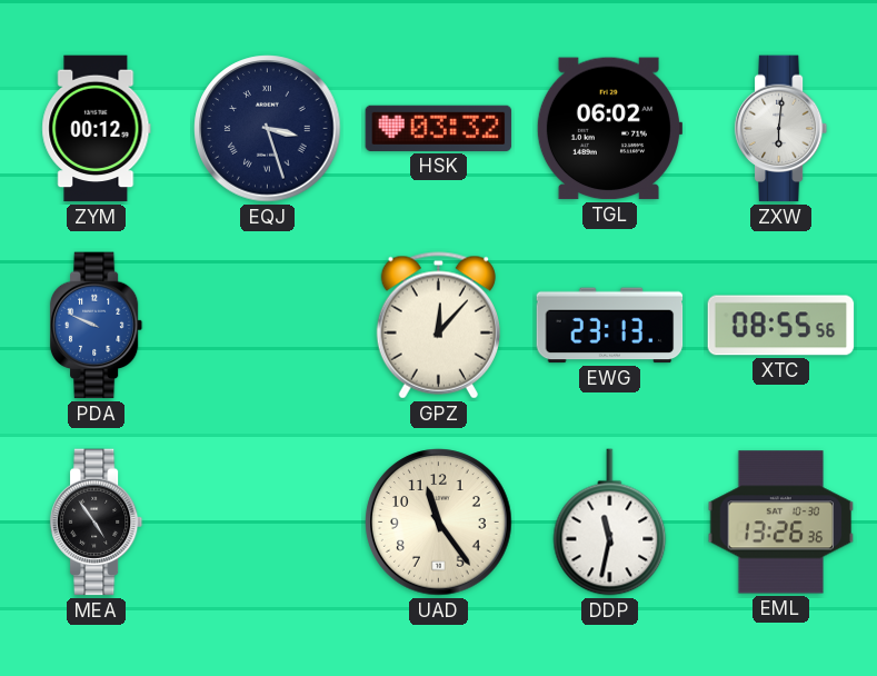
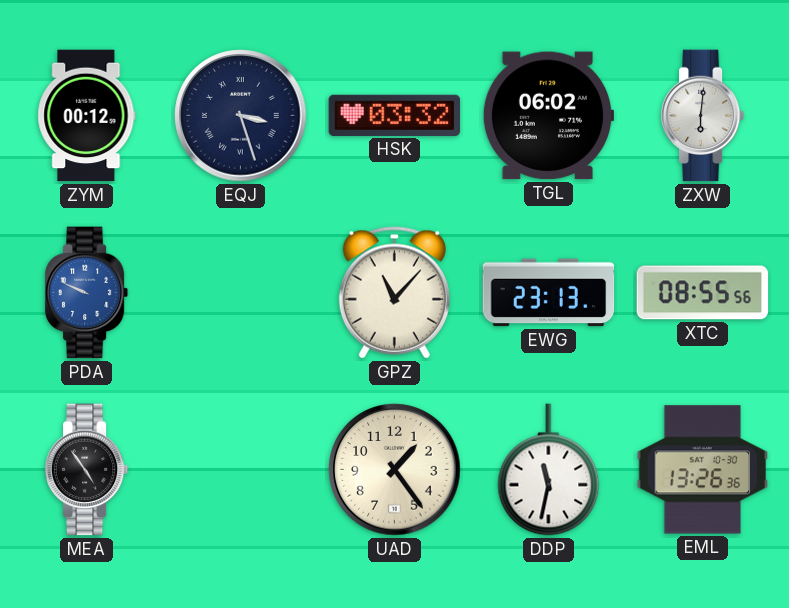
GPZ: 12:07 -> 11:07 (394, 293)
UAD: 11:24 -> 1:24 (395, 470)
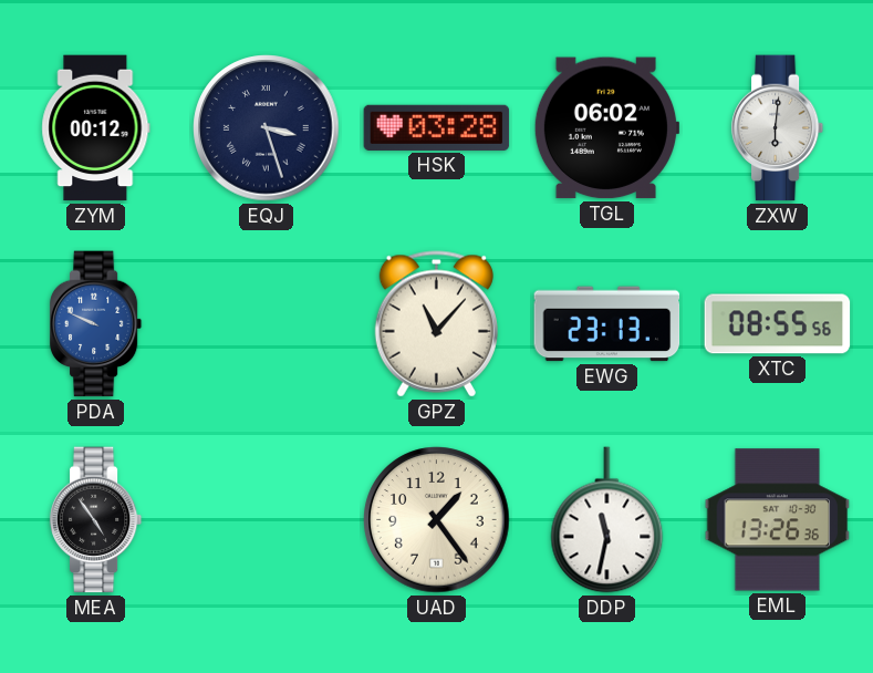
HSK: 03:32 -> 03:28 (437, 127)
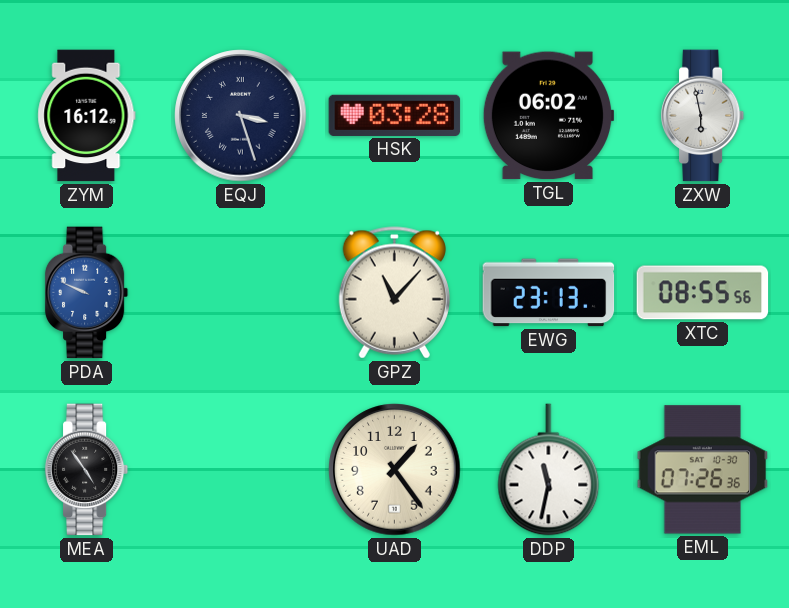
ZYM: 00:12 -> 16:12 (87, 116)
ZXW: 6:01 -> 5:58 (703, 116)
EML: 13:26 -> 07:26 (703, 470)
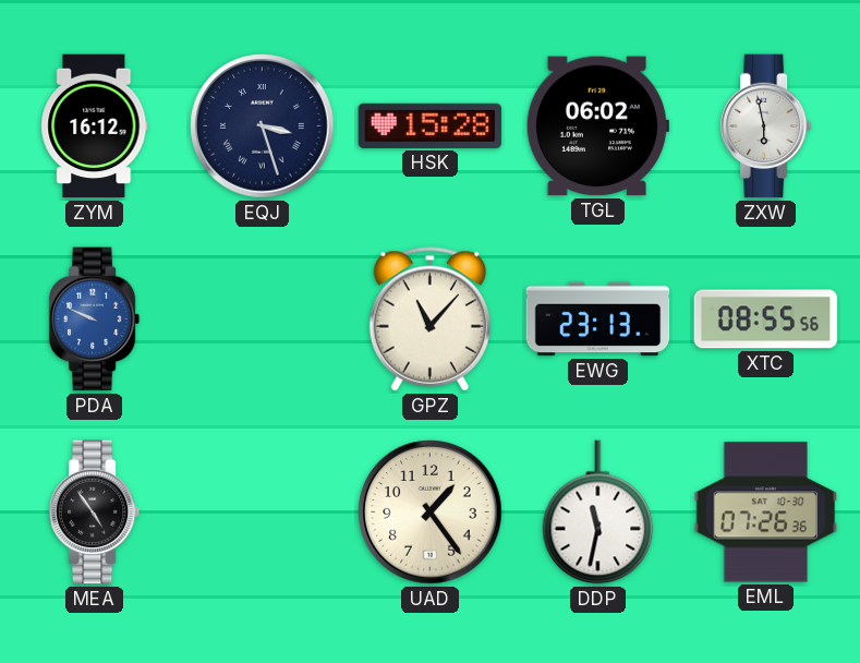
HSK: 03:28 -> 15:28 (431, 125)
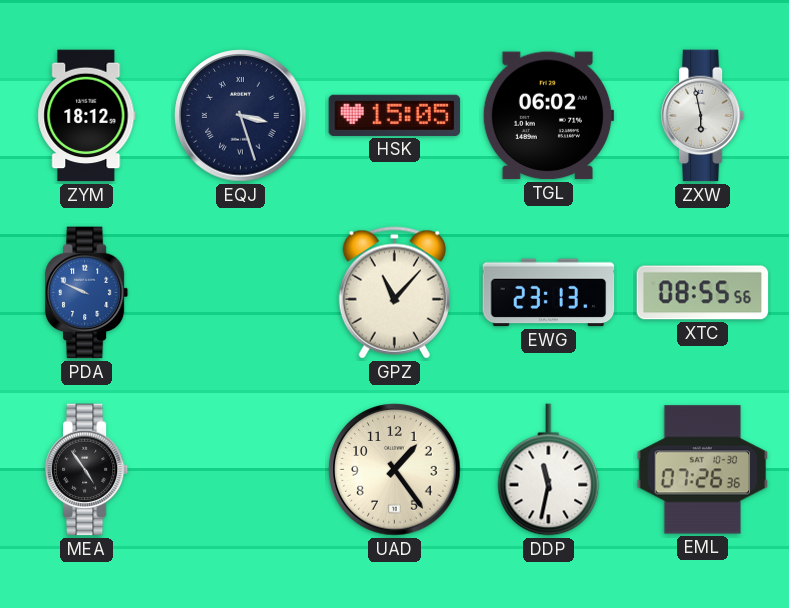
ZYM: 16:12 -> 18:12 (87, 116)
HSK: 15:28 -> 15:05 (395, 115)
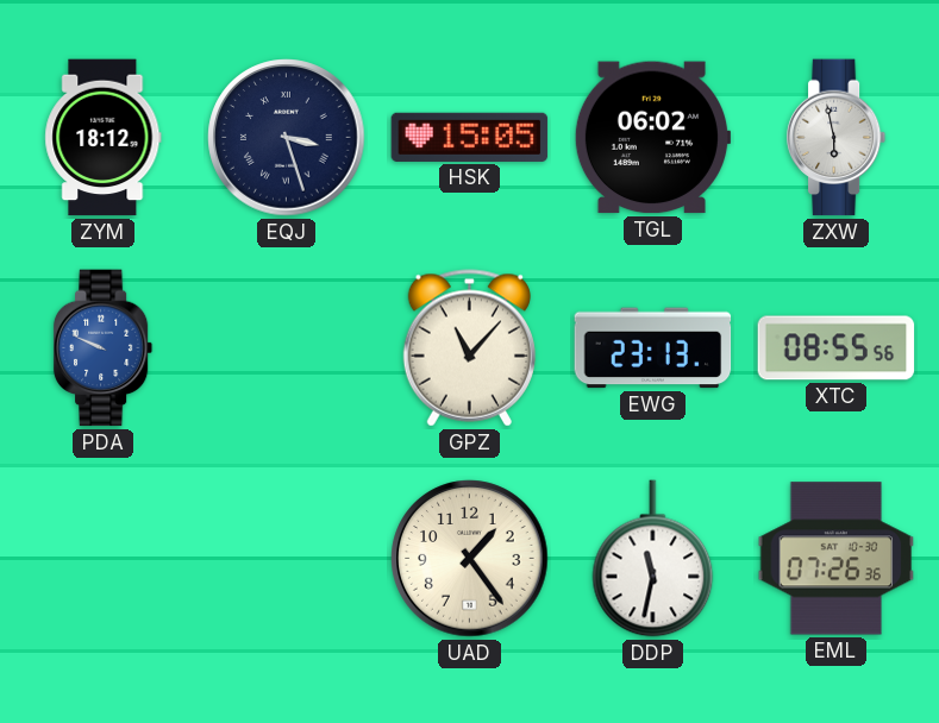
MEA: 4:54 -> none (87, 470)
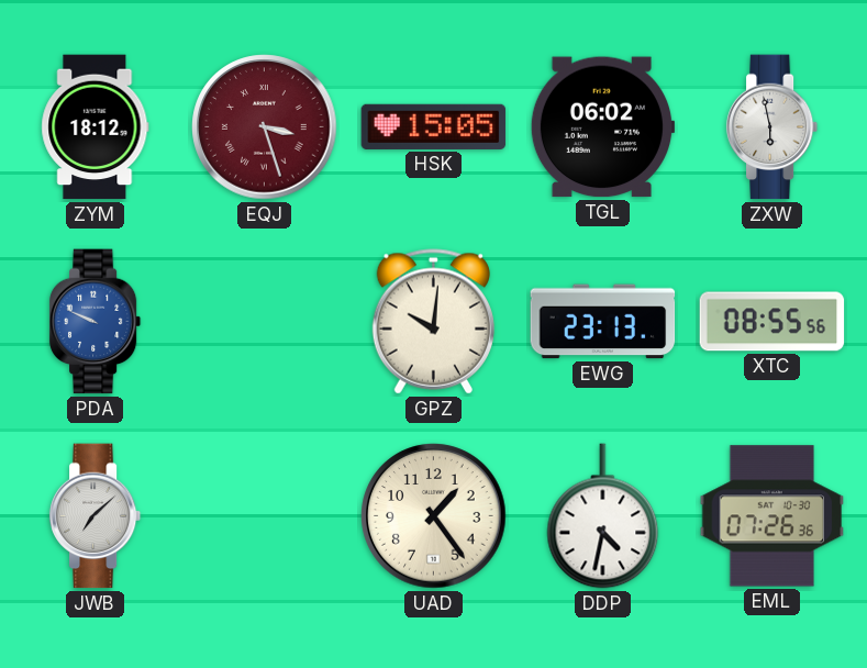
EQJ dial: navy -> burgundy (265, 127)
GPZ: 11:07 -> 10:01 (433, 322)
JWB: none -> 7:08 (96, 516)
DDP: 11:32 -> 4:32 (603, 516)
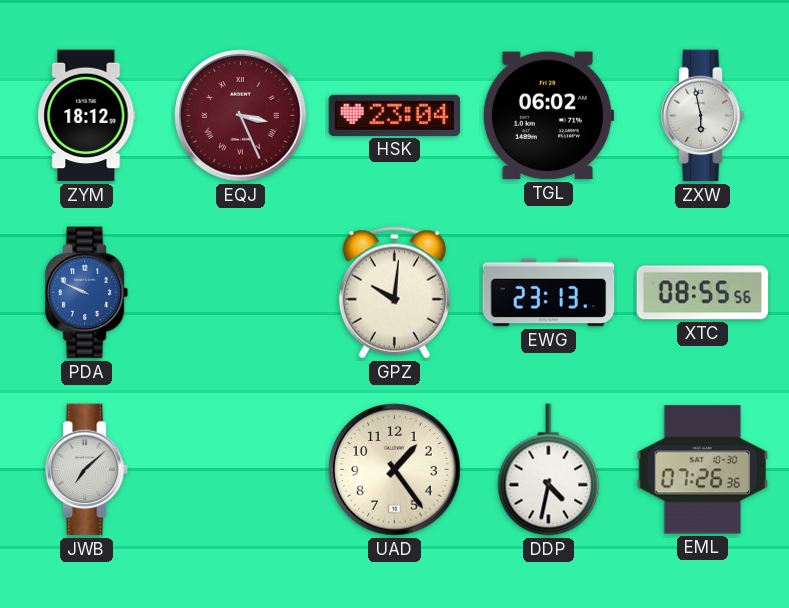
EQJ: 3:27 -> 3:26 (241, 116)
HSK: 15:05 -> 23:04 (395, 115)
